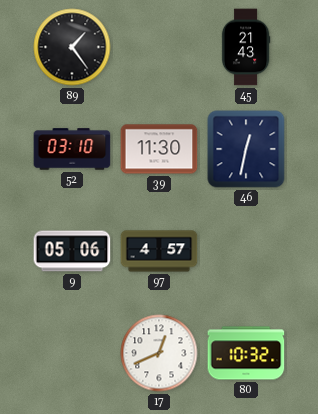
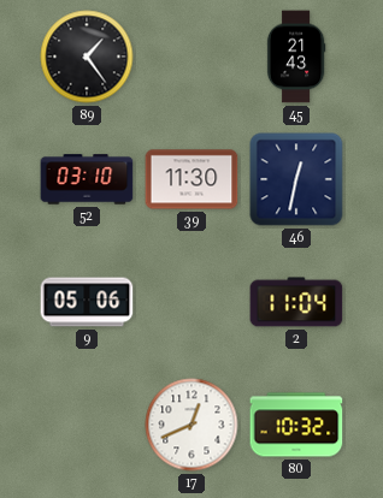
97: 4:57 -> none (159, 251)
2: none -> 11:04 (296, 302)
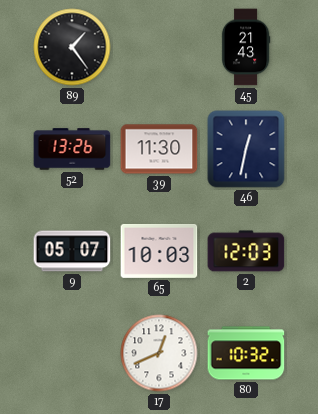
52: 03:10 -> 13:26 (72, 149)
9: 05:06 -> 05:07 (72, 251)
65: none -> 10:03 (159, 251)
2: 11:04 -> 12:03 (246, 251)
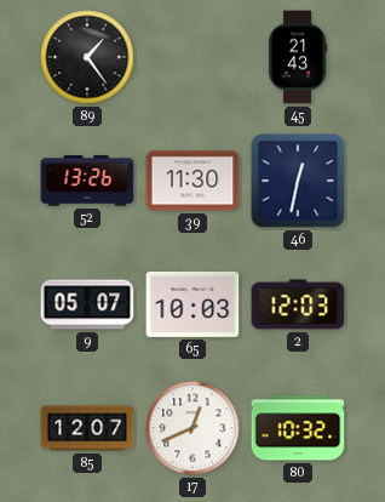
85: none -> 12:07 (87, 428)
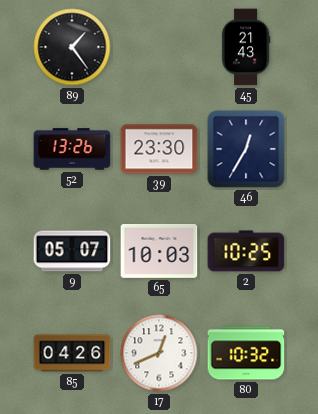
39: 11:30 -> 23:30 (159, 149)
46: 12:32 -> 12:35 (246, 149)
2: 12:03 -> 10:25 (246, 251)
85: 12:07 -> 04:26 (72, 353)
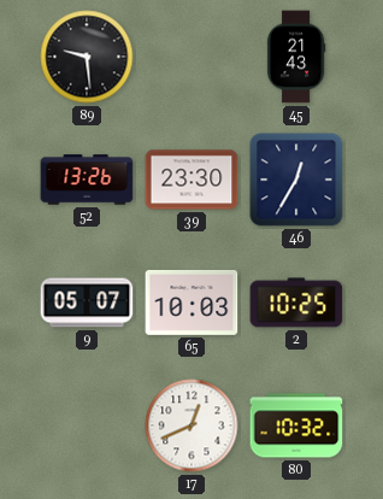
89: 1:24 -> 9:29 (87, 57)
85: 04:26 -> none (72, 353)
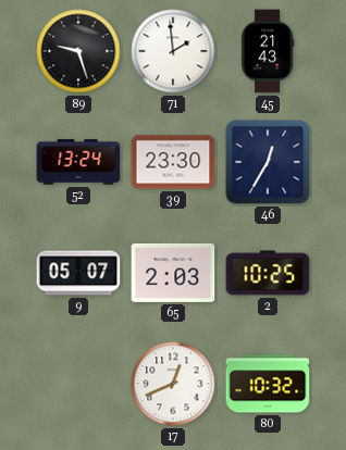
89: 9:29 -> 9:27 (78, 51)
71: none -> 1:59 (173, 51)
52: 13:26 -> 13:24 (78, 162)
65: 10:03 -> 2:03 (173, 273)
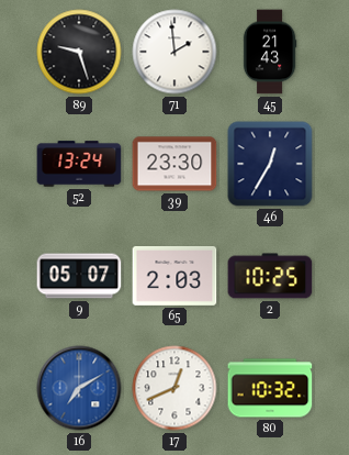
16: none -> 7:10 (79, 388)
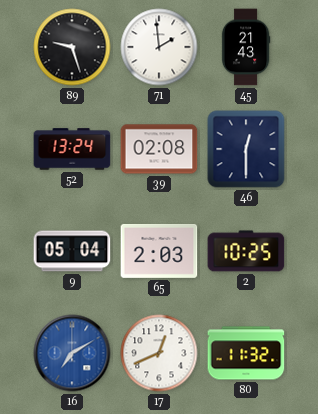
39: 23:30 -> 02:08 (159, 149)
46: 12:35 -> 12:30 (246, 149)
9: 05:07 -> 05:04 (72, 251)
80: 10:32 -> 11:32 (246, 353)
